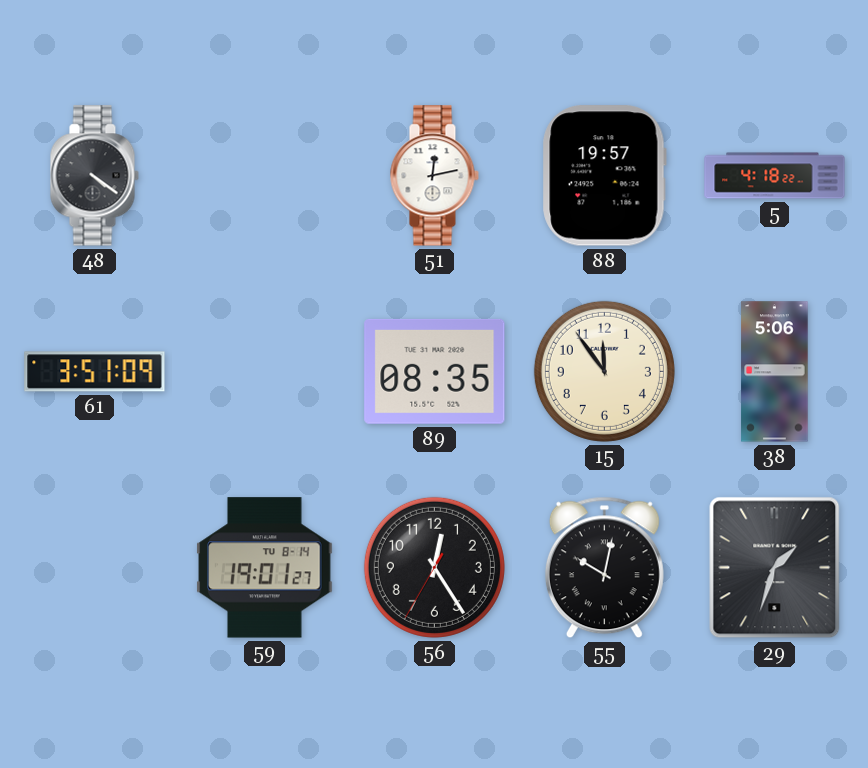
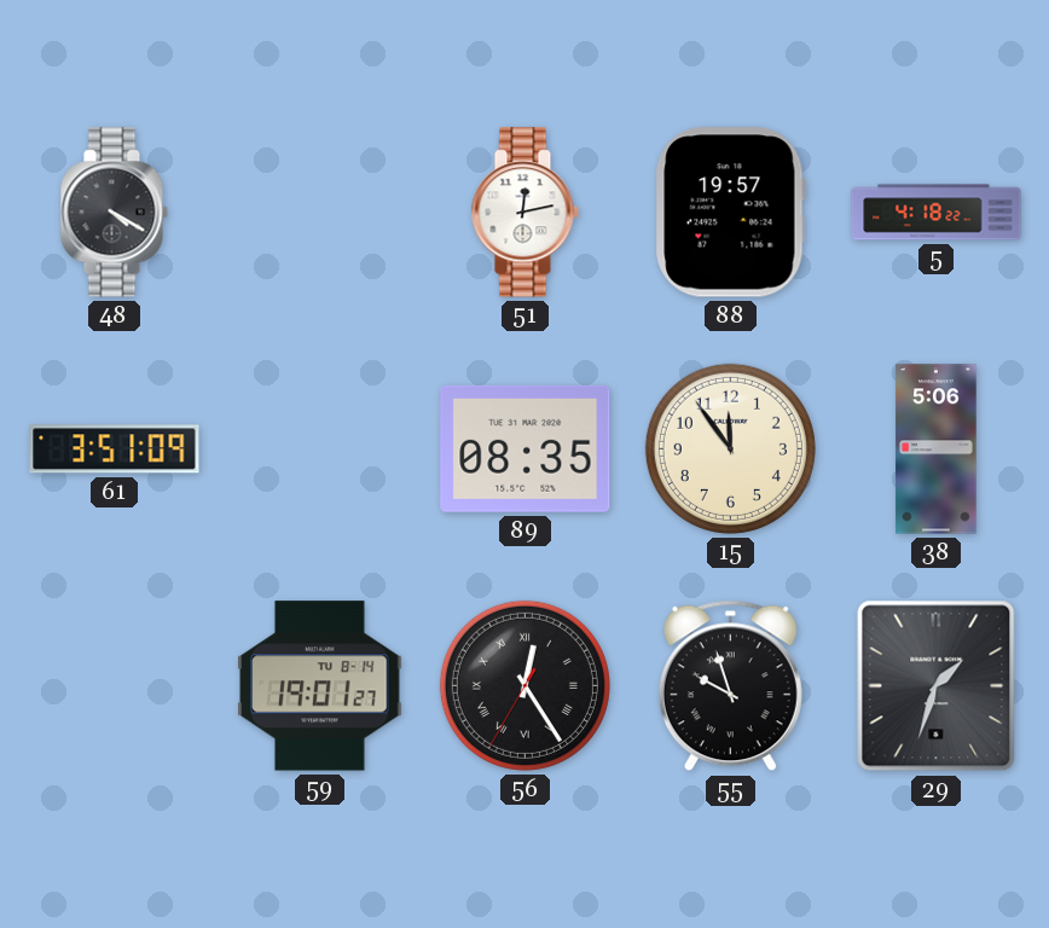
48: 4:21 -> 4:20 (114, 213)
56 numerals: Arabic -> Roman (524, 685)
55: 10:02 -> 9:57 (730, 686)
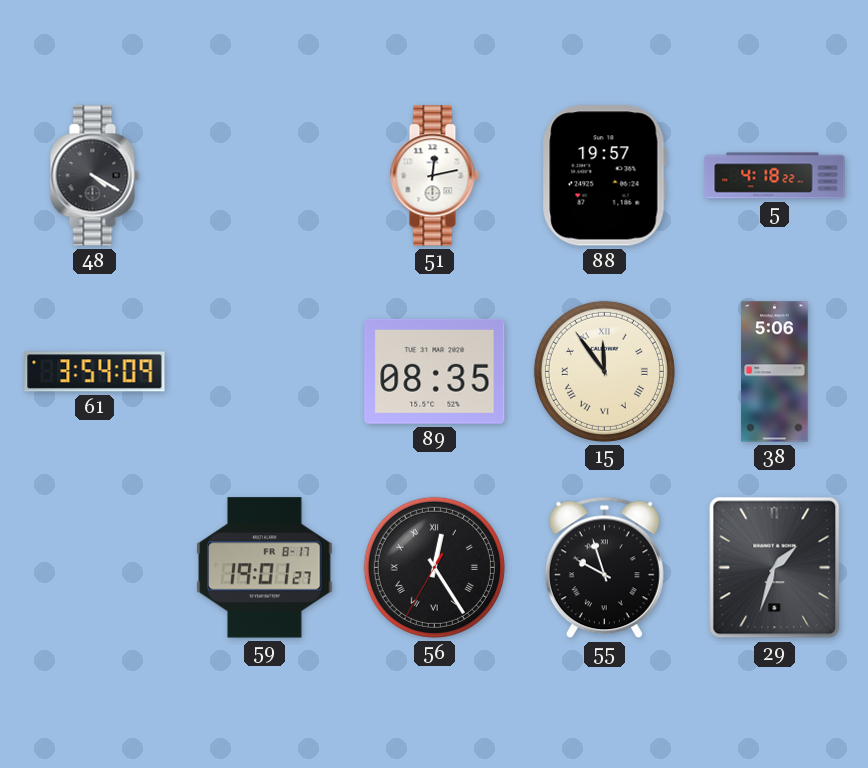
61: 3:51 -> 3:54 (95, 372)
15 numerals: Arabic -> Roman (604, 371)
59 date: TU 8-14 -> FR 8-17 (265, 568)
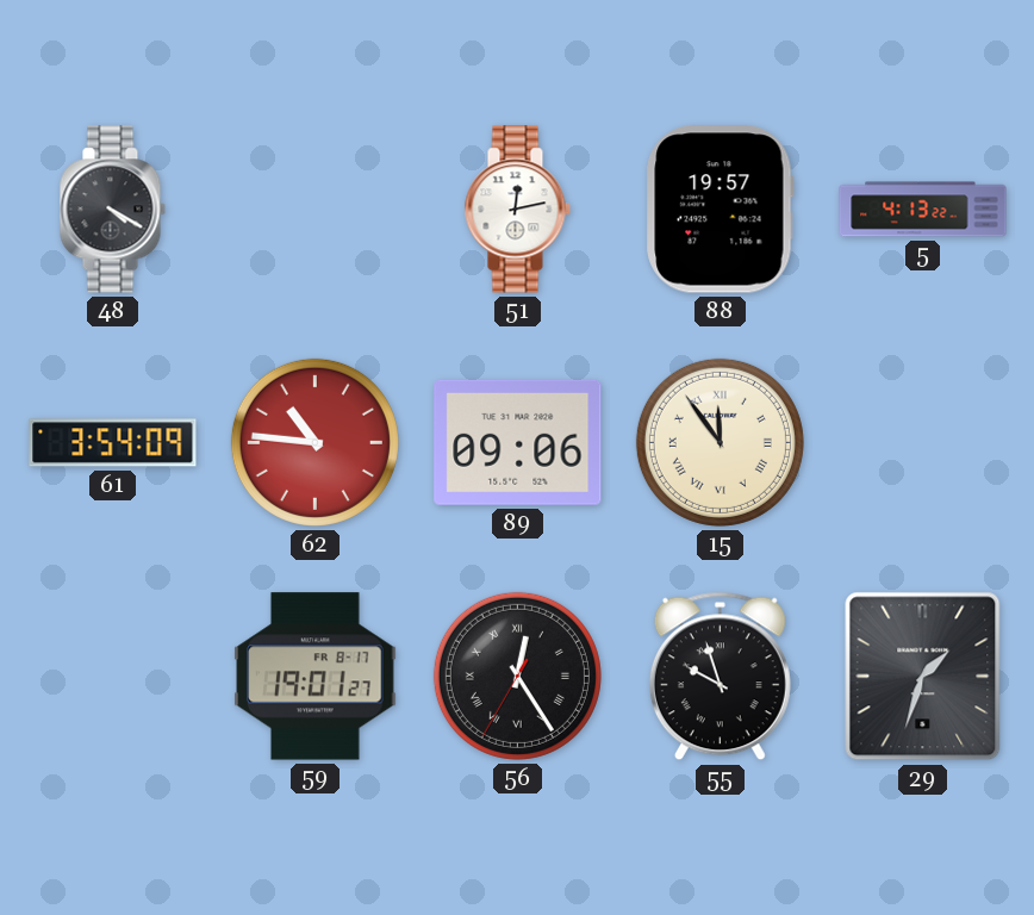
5: 4:18 -> 4:13 (923, 210)
62: none -> 10:46 (314, 442)
89: 08:35 -> 09:06 (518, 442)
38: 5:06 -> none (775, 372)
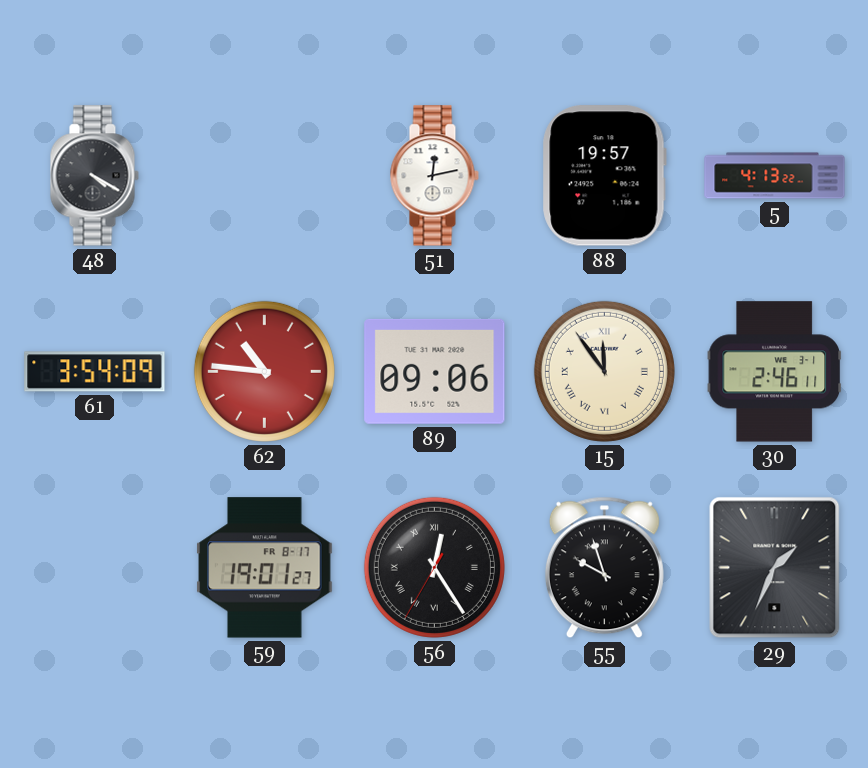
30: none -> 2:46 (775, 372)
29: 1:33 -> 1:34 (775, 568)
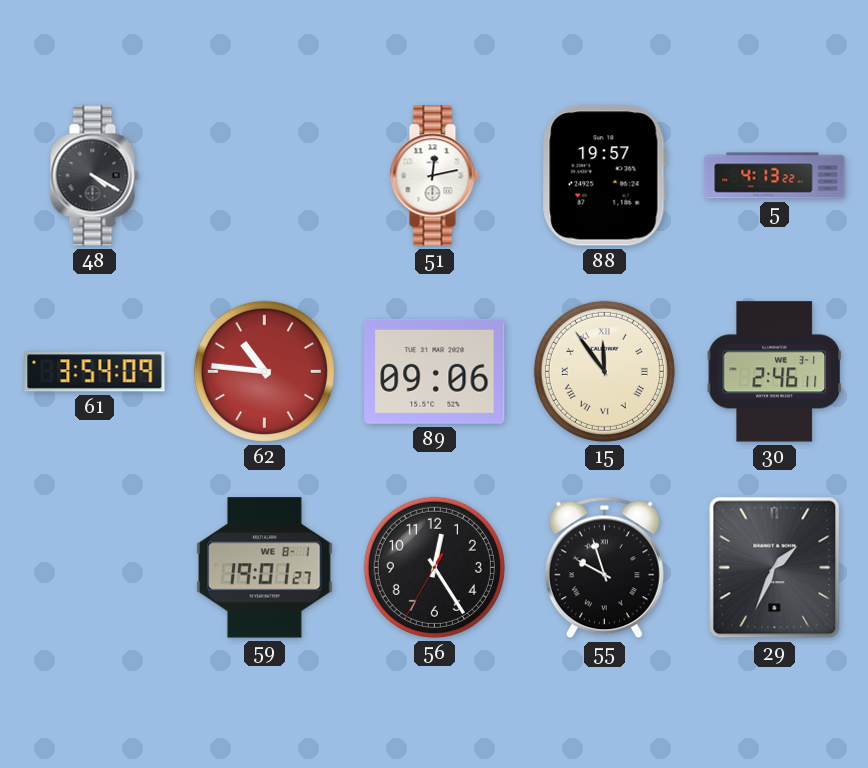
59 date: FR 8-17 -> WE 8-1 (265, 568)
56 numerals: Roman -> Arabic (434, 567)
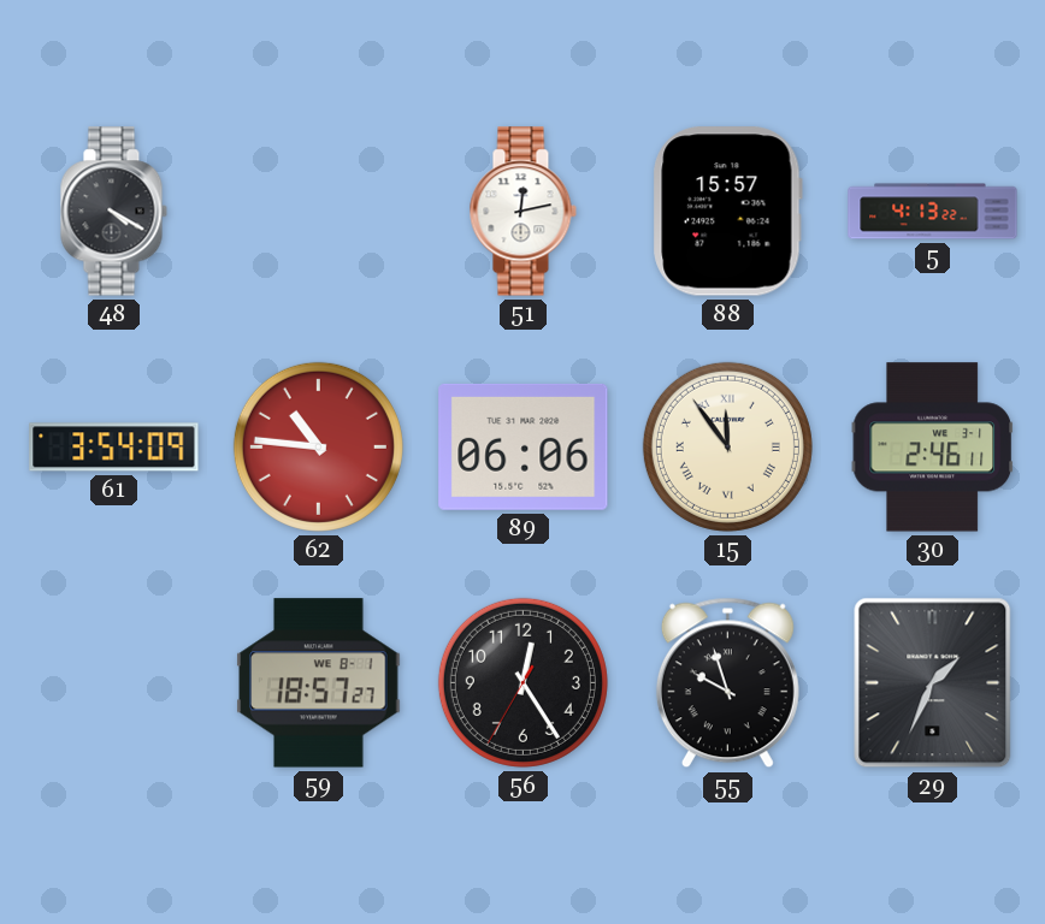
88: 19:57 -> 15:57 (727, 212)
89: 09:06 -> 06:06 (524, 446)
59: 19:01 -> 18:57 (319, 683)
